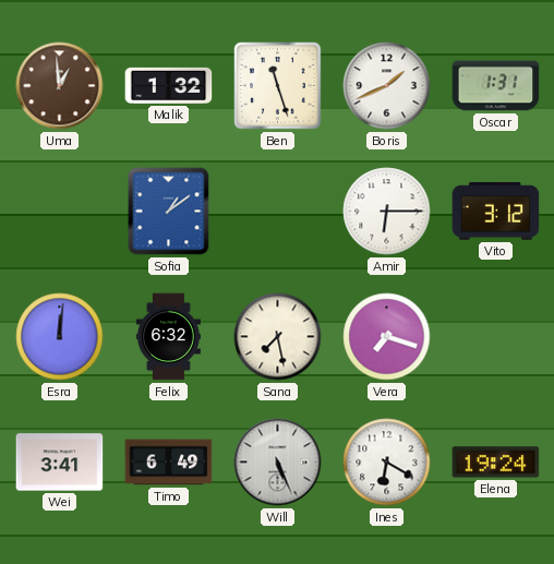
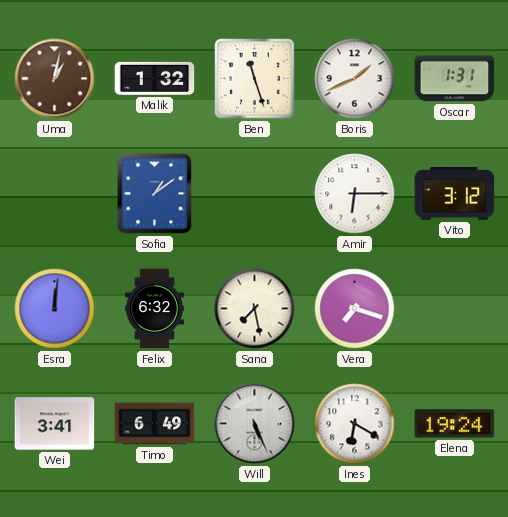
Uma: 12:59 -> 1:02 (55, 79)
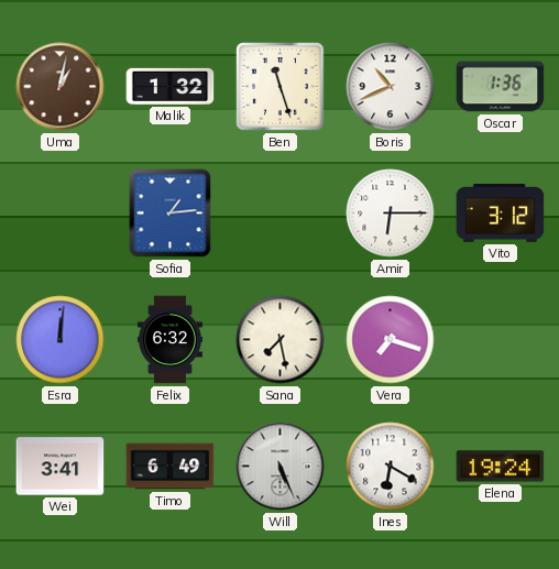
Boris: 1:41 -> 10:41 (391, 87)
Oscar: 1:31 -> 1:36 (501, 87)
Sofia: 1:09 -> 1:14 (171, 214)
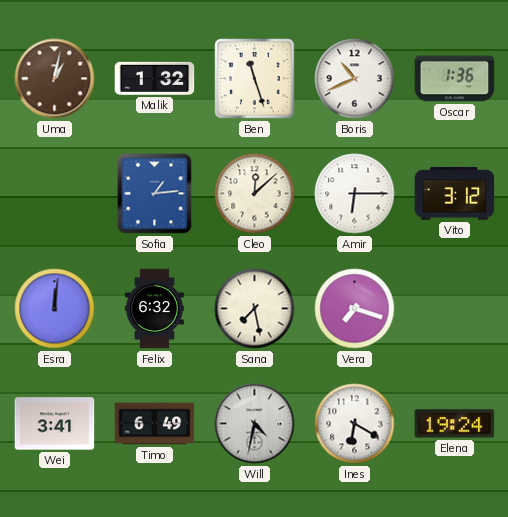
Cleo: none -> 12:08 (255, 194)
Will: 5:26 -> 4:32 (255, 424)
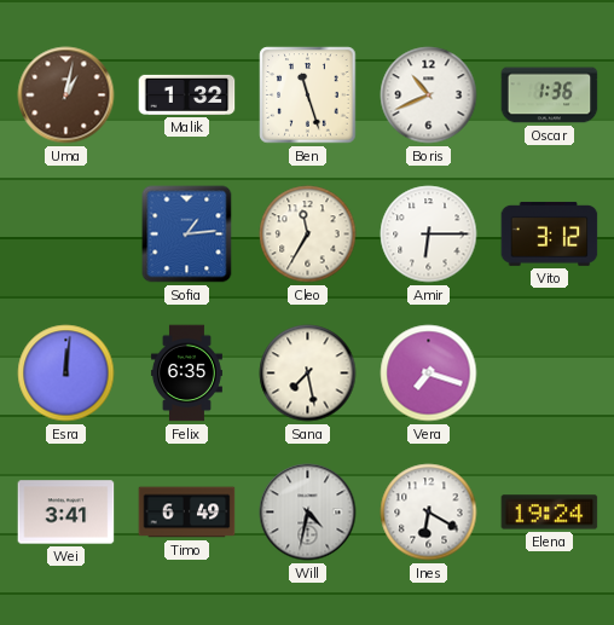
Cleo: 12:08 -> 11:35 (308, 235)
Felix: 6:32 -> 6:35 (186, 374)
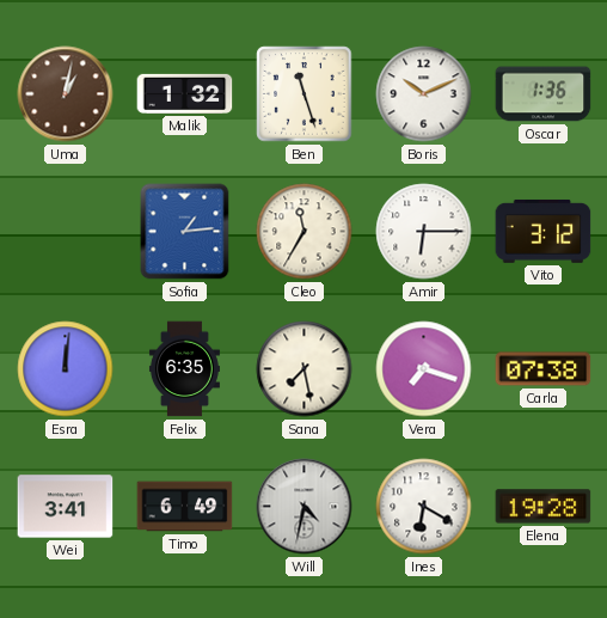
Boris: 10:41 -> 10:11 (424, 94)
Carla: none -> 07:38 (544, 369)
Elena: 19:24 -> 19:28 (544, 507)
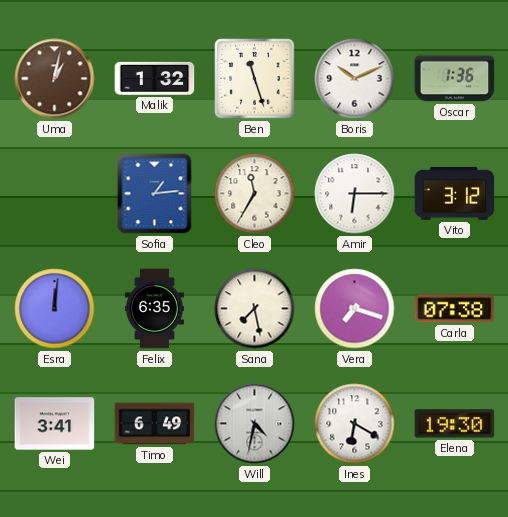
Elena: 19:28 -> 19:30 (455, 424)
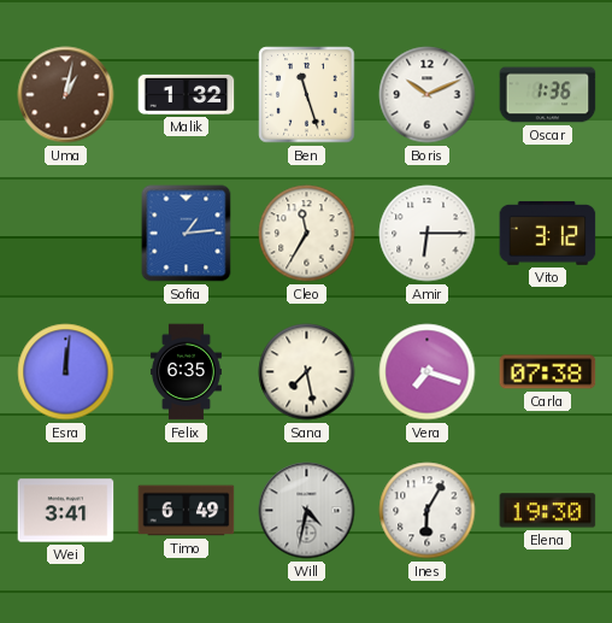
Ines: 6:20 -> 6:05 (428, 511)
